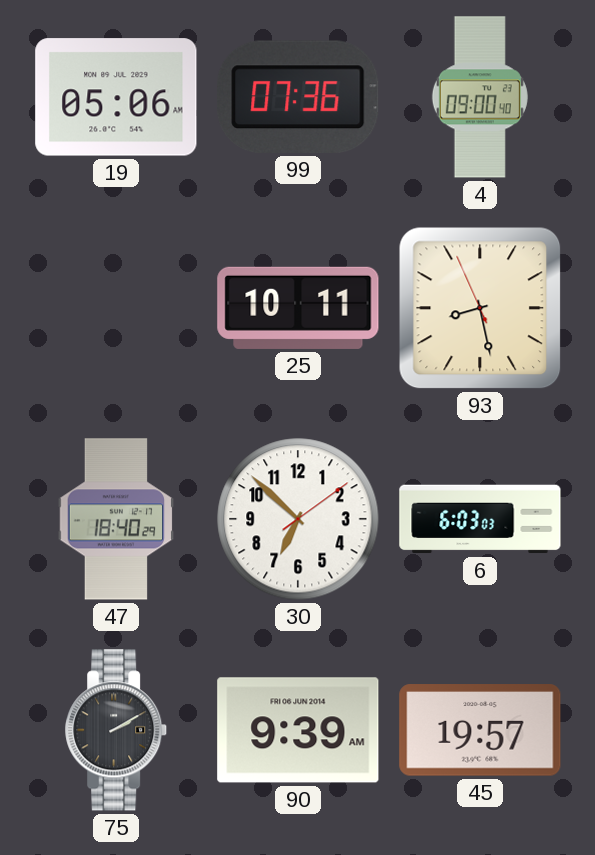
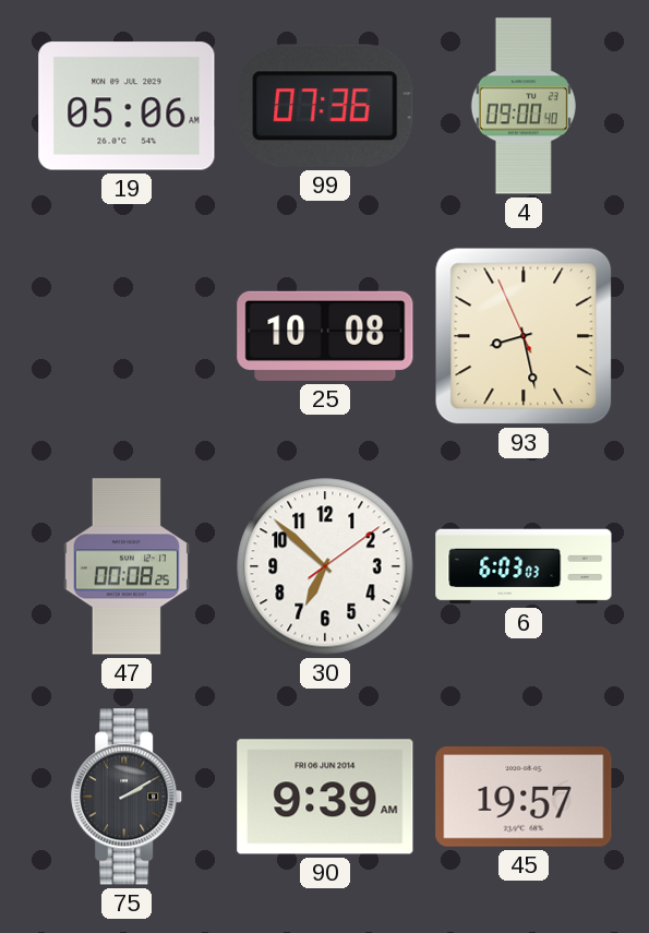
25: 10:11 -> 10:08 (325, 336)
47: 18:40 -> 00:08 (127, 566)
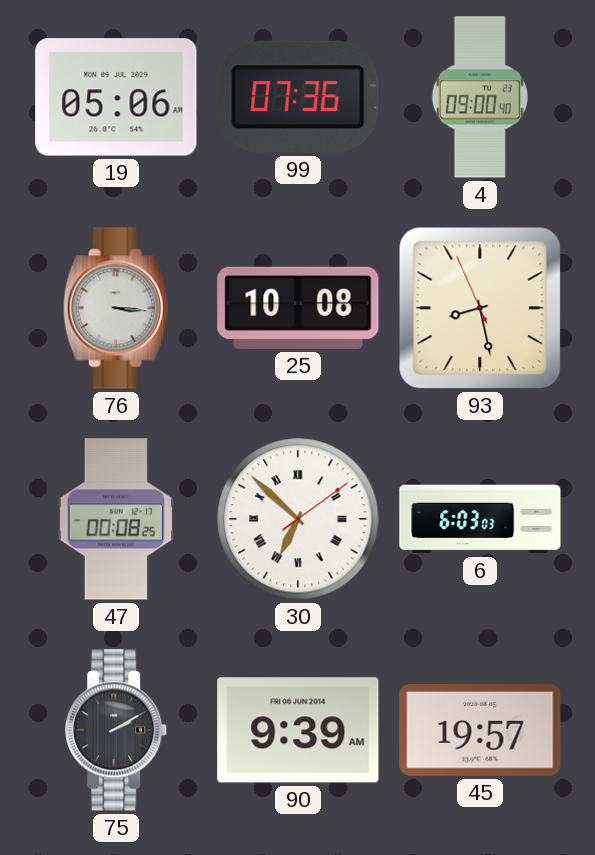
76: none -> 3:16 (116, 308)
30 numerals: Arabic -> Roman (298, 519)
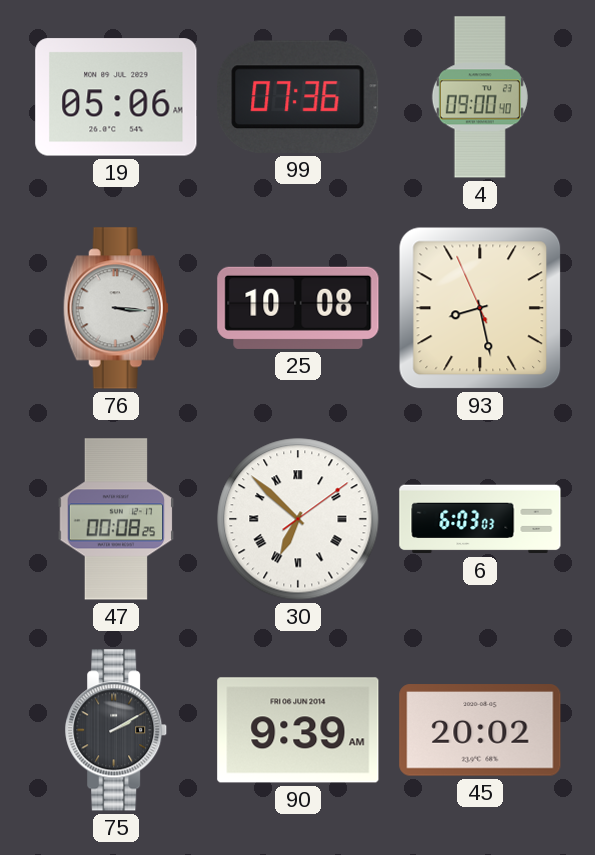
45: 19:57 -> 20:02 (480, 730)
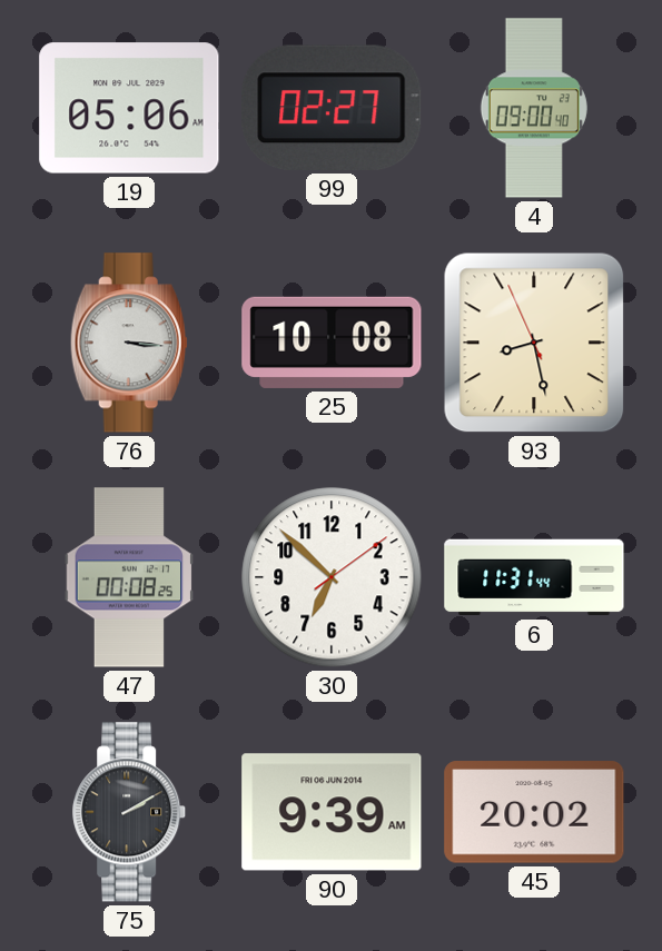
99: 07:36 -> 02:27 (332, 108)
30 numerals: Roman -> Arabic (332, 577)
6: 6:03 -> 11:31 (534, 577)
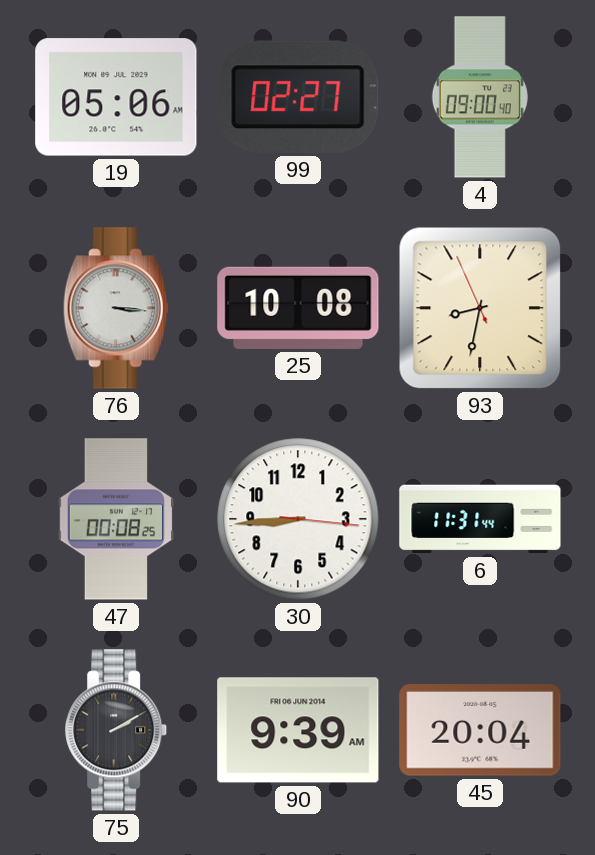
93: 8:27 -> 8:31 (480, 308)
30: 6:52 -> 8:44 (298, 519)
45: 20:02 -> 20:04 (480, 730)
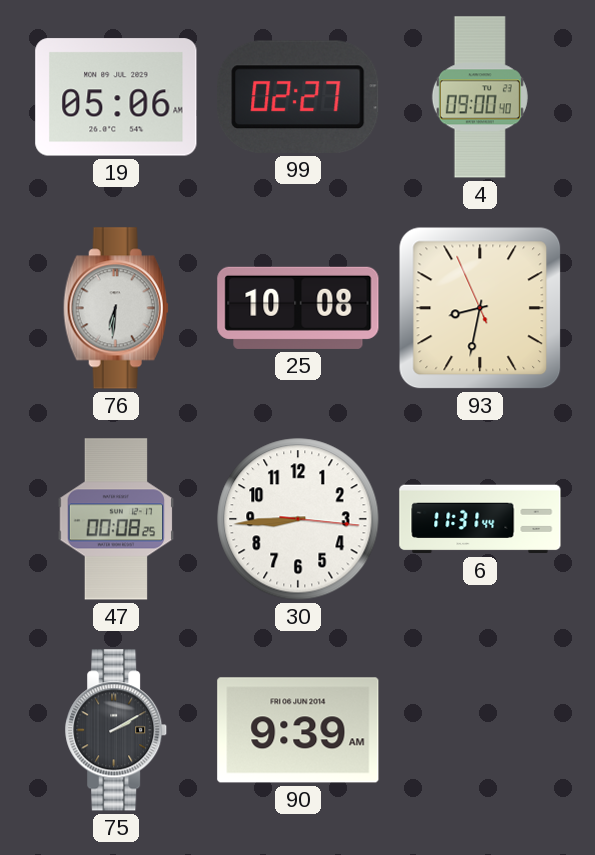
76: 3:16 -> 6:31 (116, 308)
45: 20:04 -> none (480, 730)
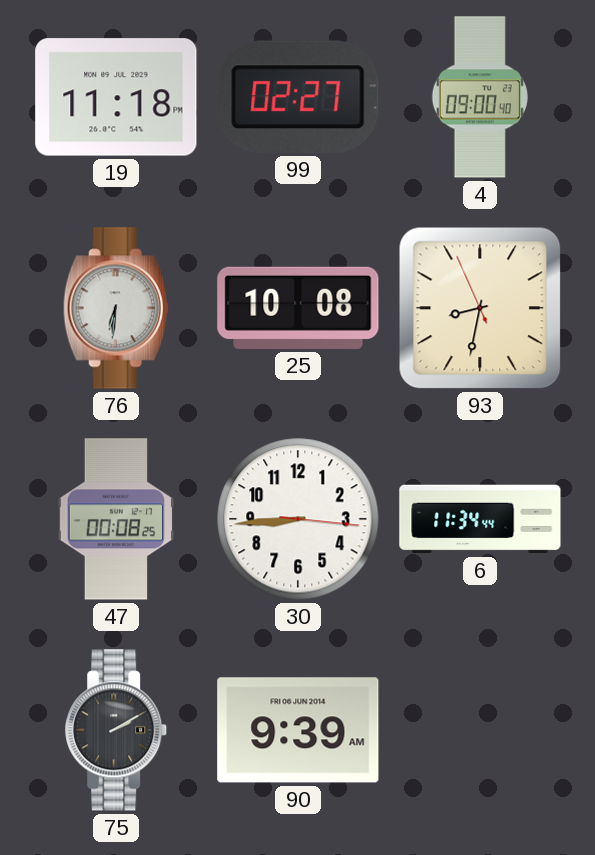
19: 05:06 -> 11:18 (116, 97)
6: 11:31 -> 11:34 (480, 519)
